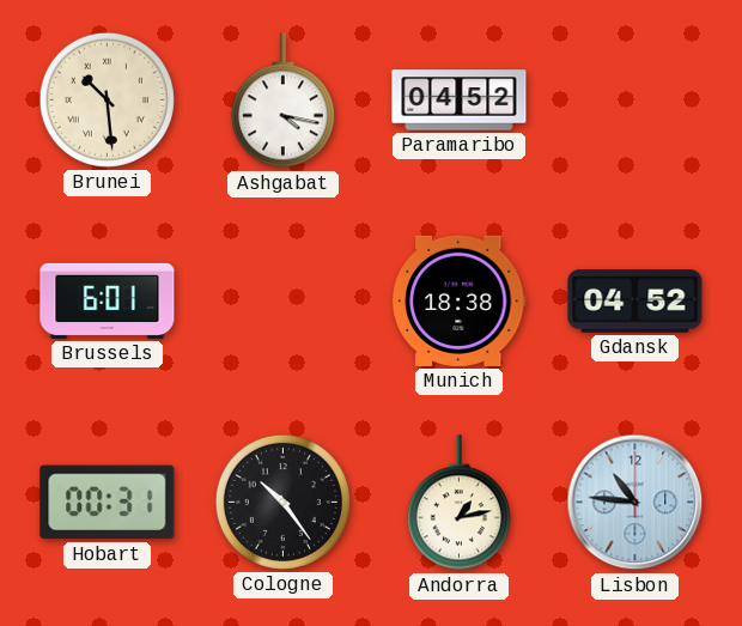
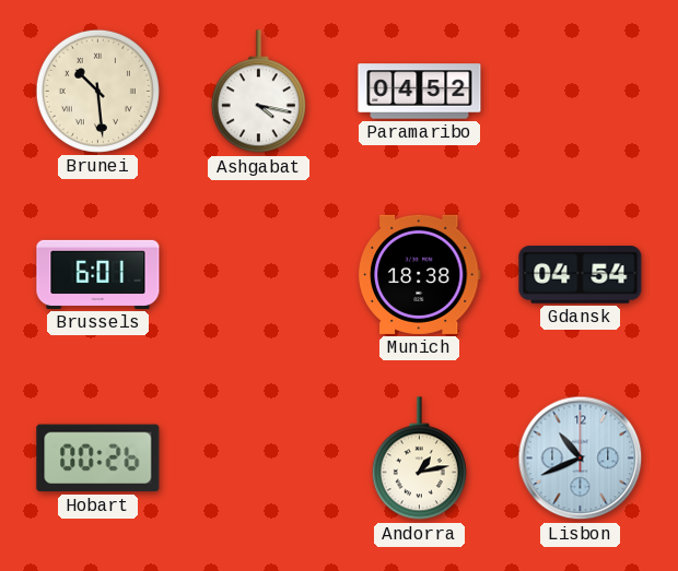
Gdansk: 04:52 -> 04:54 (581, 275)
Hobart: 00:31 -> 00:26 (98, 459)
Cologne: 10:24 -> none (282, 502)
Lisbon: 10:46 -> 10:41 (581, 459)
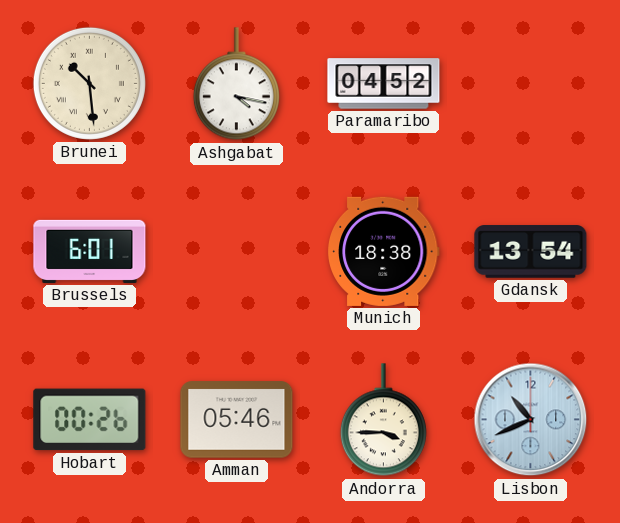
Gdansk: 04:54 -> 13:54 (531, 252)
Amman: none -> 05:46 (237, 420)
Andorra: 1:13 -> 3:45 (383, 420)
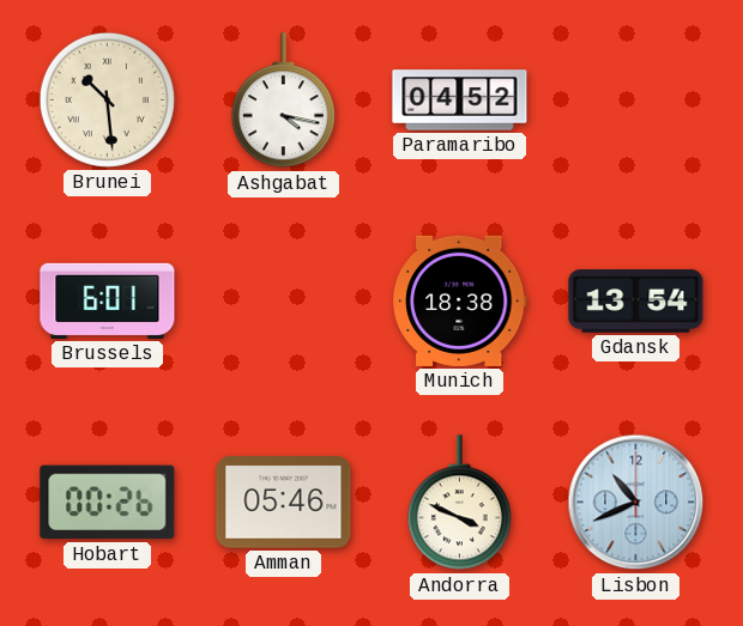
Andorra: 3:45 -> 3:49 (459, 503)
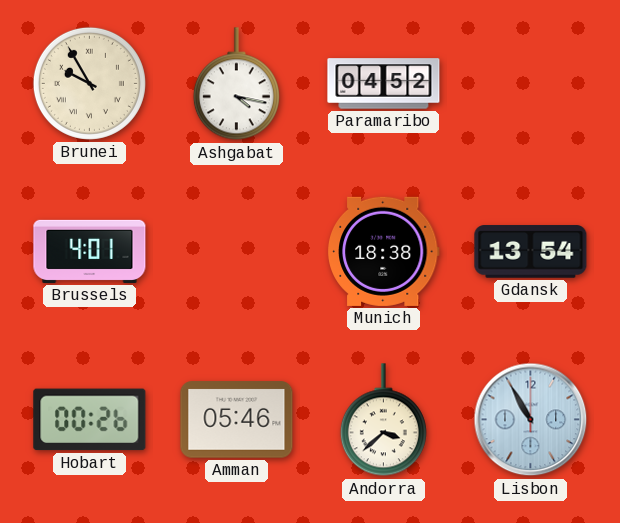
Brunei: 10:29 -> 9:55 (89, 83)
Brussels: 6:01 -> 4:01 (90, 251)
Andorra: 3:49 -> 3:38 (383, 420)
Lisbon: 10:41 -> 10:55 (531, 420)
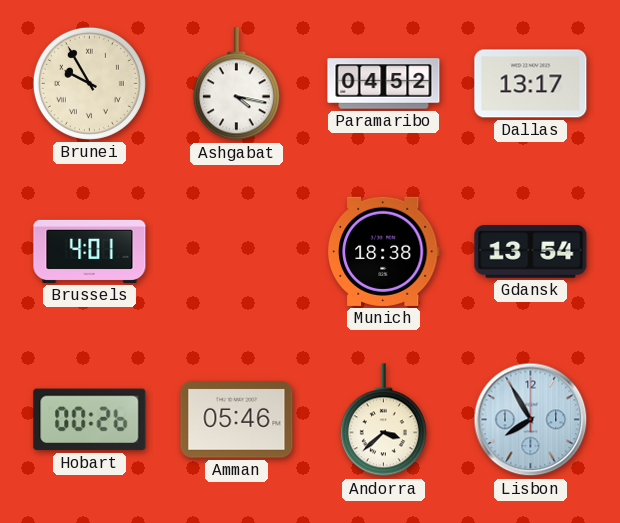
Dallas: none -> 13:17 (531, 84)
Lisbon: 10:55 -> 7:55 (531, 420)
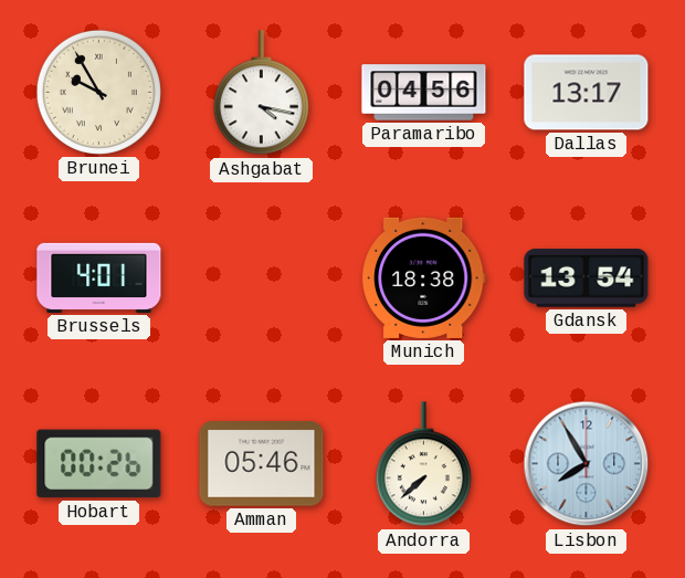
Paramaribo: 04:52 -> 04:56 (424, 93)
Andorra: 3:38 -> 7:38 (423, 464)
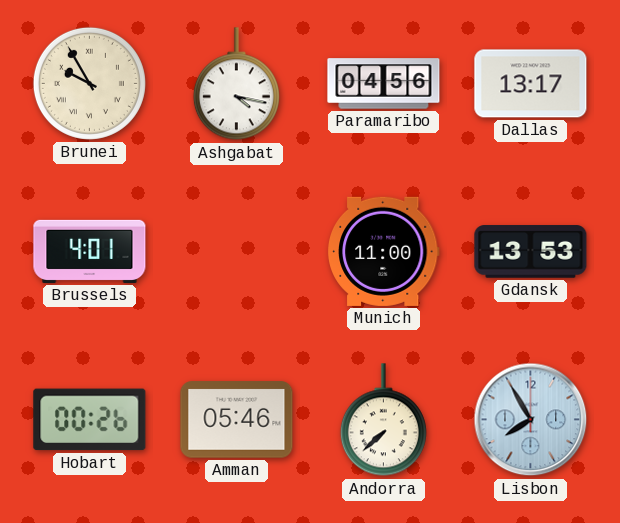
Munich: 18:38 -> 11:00 (383, 251)
Gdansk: 13:54 -> 13:53 (531, 252)
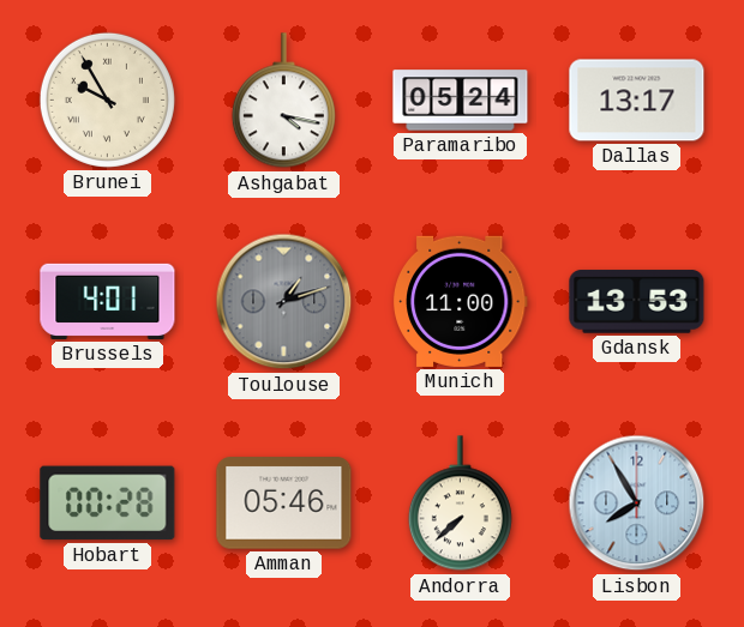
Paramaribo: 04:56 -> 05:24 (461, 101)
Toulouse: none -> 1:12 (284, 302)
Hobart: 00:26 -> 00:28 (108, 504)
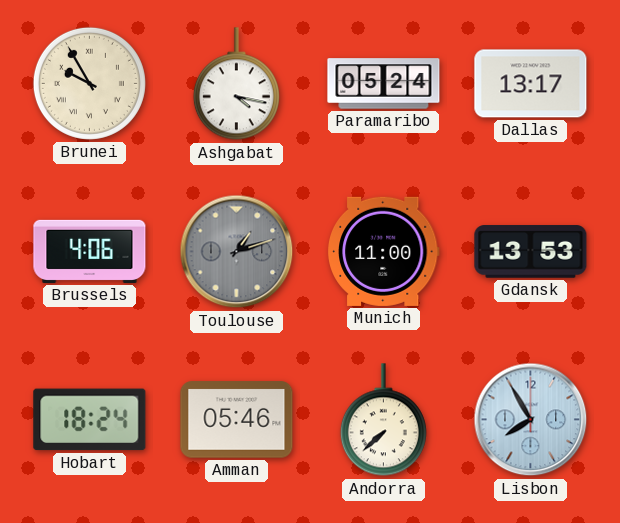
Brussels: 4:01 -> 4:06 (90, 251)
Hobart: 00:28 -> 18:24 (90, 420)
